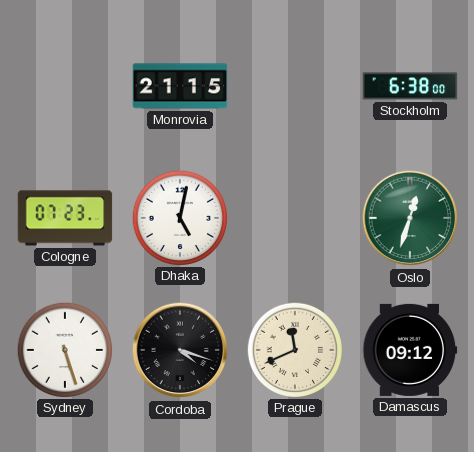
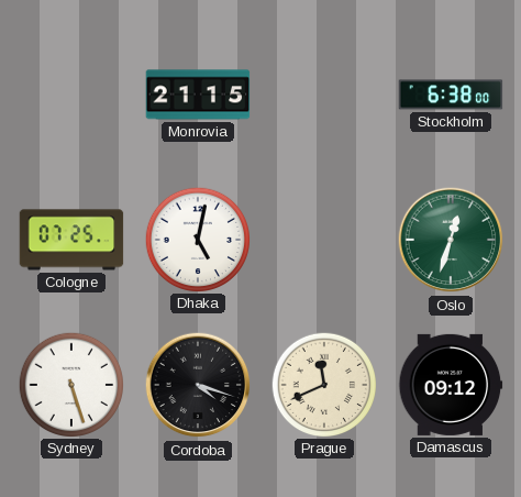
Cologne: 07:23 -> 07:25 (71, 240)
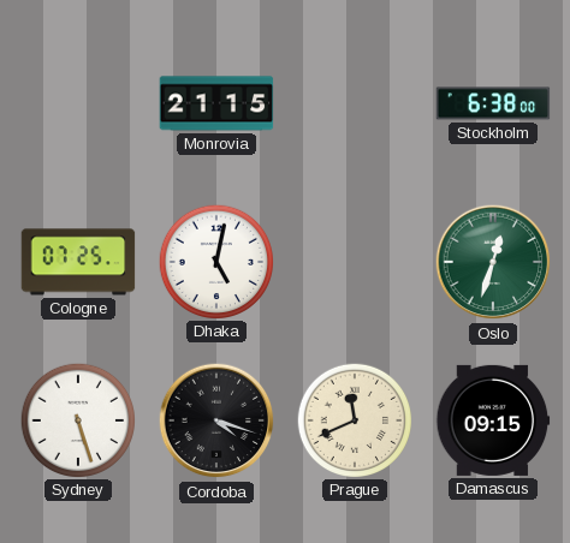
Damascus: 09:12 -> 09:15 (493, 420)
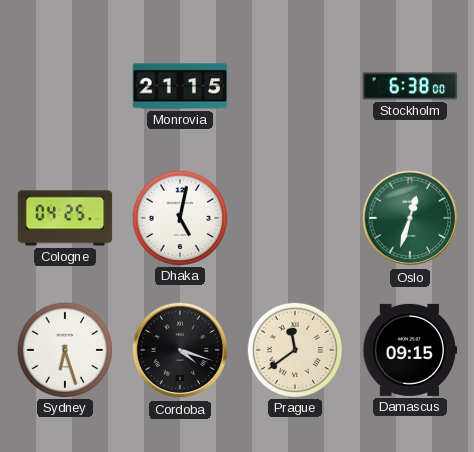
Cologne: 07:25 -> 04:25 (65, 218)
Sydney: 5:27 -> 6:27 (64, 349)
Prague: 11:41 -> 11:39 (294, 349)
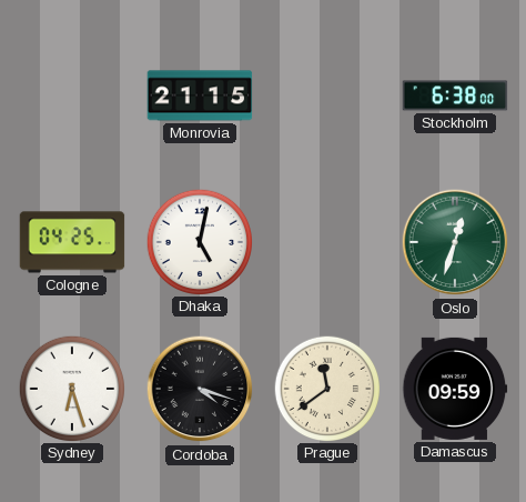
Damascus: 09:15 -> 09:59 (455, 389)
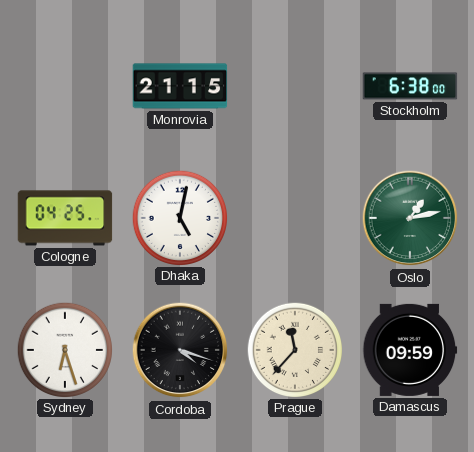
Oslo: 12:33 -> 1:13 (410, 218)
Prague: 11:39 -> 11:37 (294, 349)
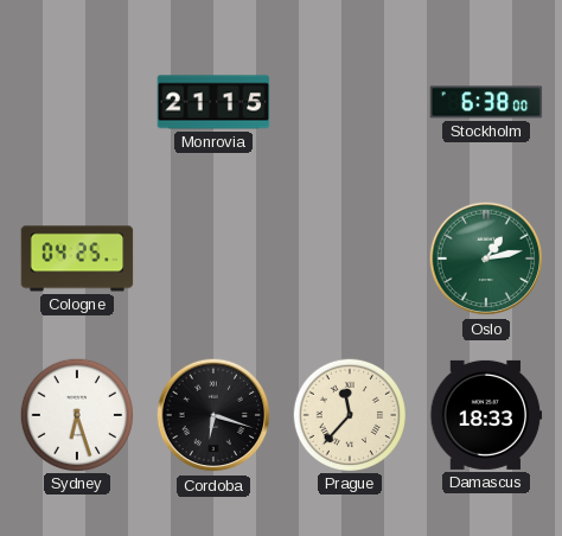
Dhaka: 5:02 -> none (179, 217)
Cordoba: 4:18 -> 6:18 (213, 415)
Damascus: 09:59 -> 18:33 (486, 415)
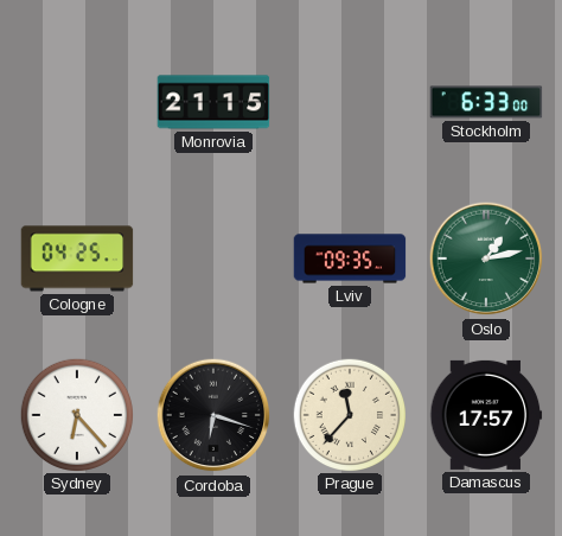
Stockholm: 6:38 -> 6:33 (486, 102)
Lviv: none -> 09:35 (350, 259)
Sydney: 6:27 -> 6:23 (76, 414)
Damascus: 18:33 -> 17:57 (486, 415)
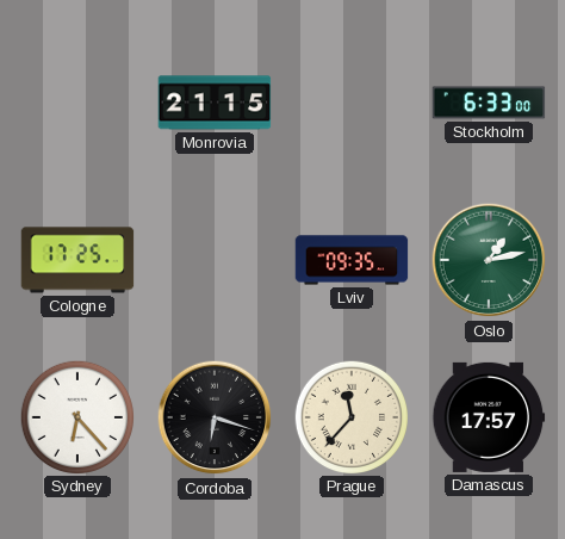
Cologne: 04:25 -> 17:25 (77, 260)
